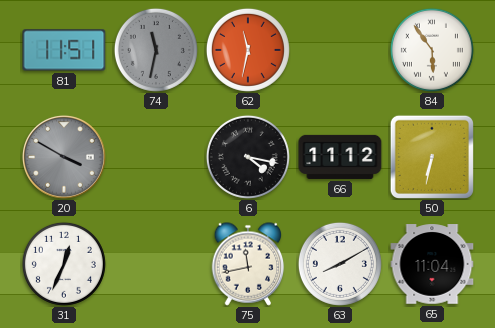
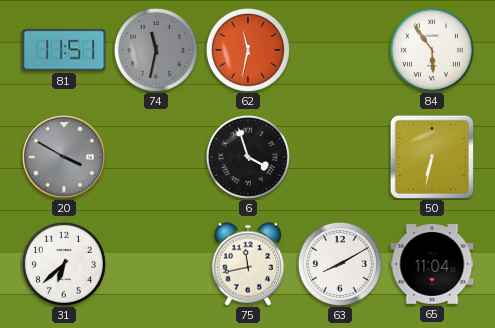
6: 4:17 -> 3:57 (248, 157)
66: 11:12 -> none (340, 157)
31: 12:34 -> 6:38 (64, 264)
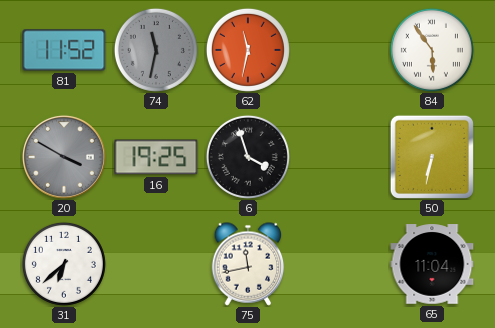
81: 11:51 -> 11:52 (64, 50)
16: none -> 19:25 (156, 157)
63: 8:10 -> none (340, 264)
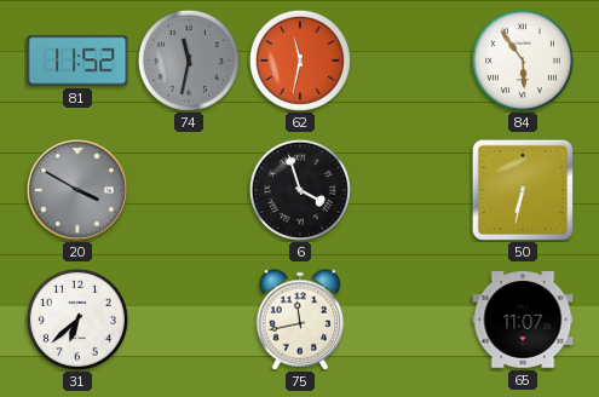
16: 19:25 -> none (156, 157)
65: 11:04 -> 11:07 (523, 320)
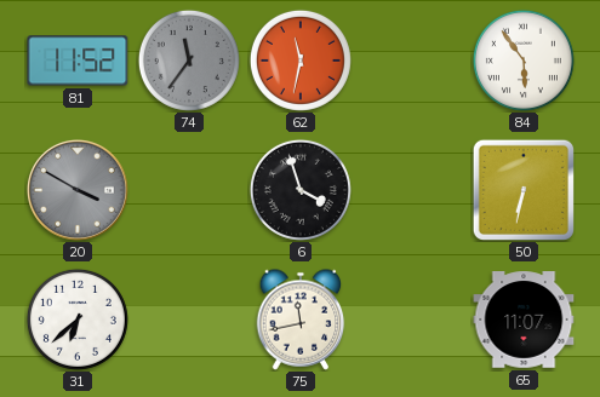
74: 11:32 -> 11:36 (189, 61)
